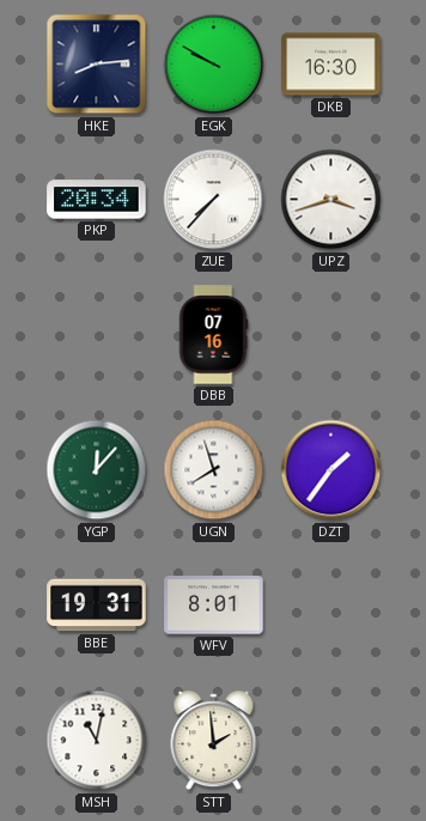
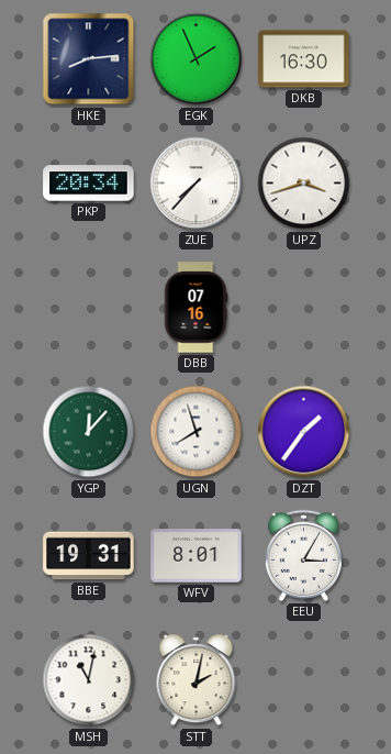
EGK: 9:50 -> 1:56 (197, 59)
EEU: none -> 3:05 (303, 555)
STT: 1:59 -> 2:02 (197, 680)
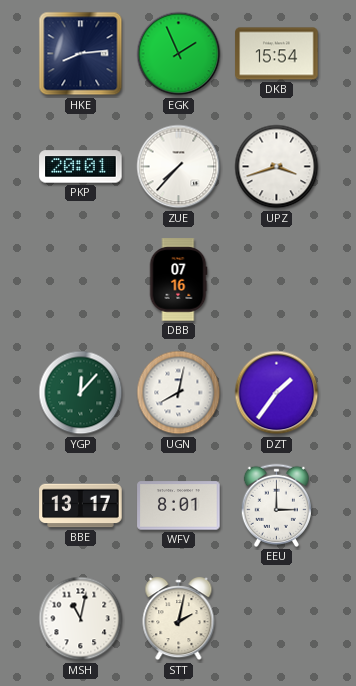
DKB: 16:30 -> 15:54 (277, 54)
PKP: 20:34 -> 20:01 (81, 167)
UGN: 7:57 -> 8:02 (179, 393)
BBE: 19:31 -> 13:17 (81, 506)
EEU: 3:05 -> 3:00 (276, 505)
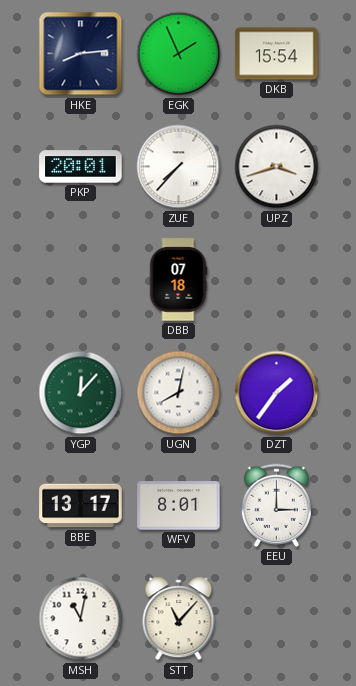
DBB: 07:16 -> 07:18 (178, 280)
STT: 2:02 -> 11:07 (179, 619)
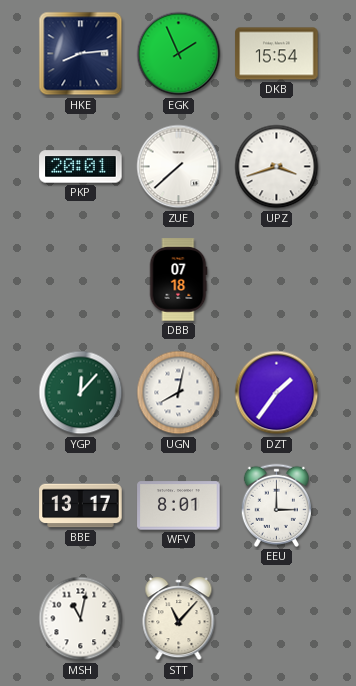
ZUE: 7:37 -> 7:38 (179, 167)
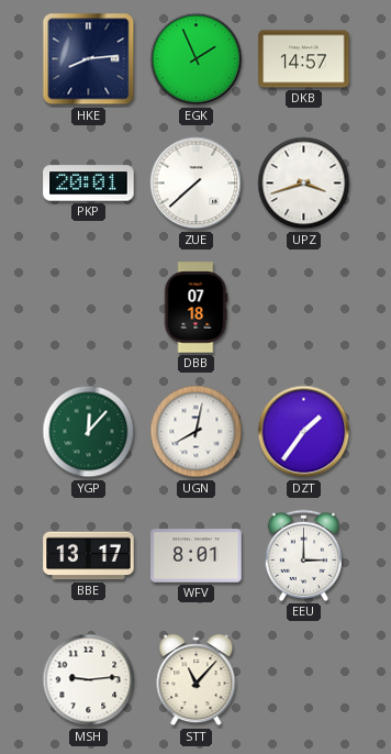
DKB: 15:54 -> 14:57 (304, 59)
MSH: 11:02 -> 9:14 (89, 680)
